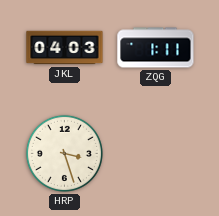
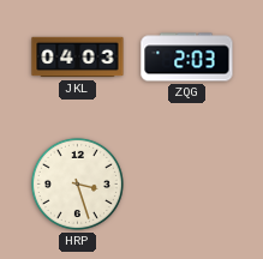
ZQG: 1:11 -> 2:03 (187, 58)
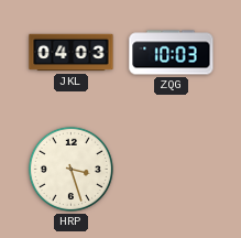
ZQG: 2:03 -> 10:03 (172, 53)
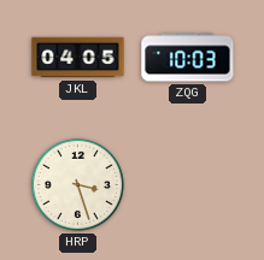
JKL: 04:03 -> 04:05 (78, 58)
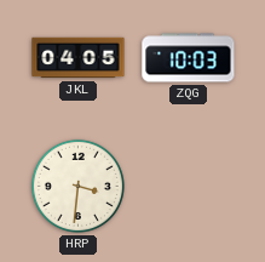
HRP: 3:27 -> 3:31 (77, 186)
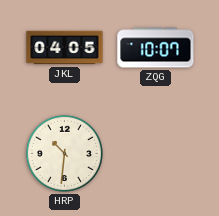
ZQG: 10:03 -> 10:07 (156, 48)
HRP: 3:31 -> 10:31 (64, 153)
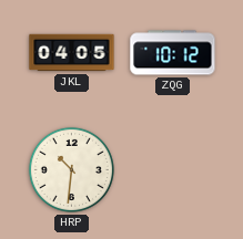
ZQG: 10:07 -> 10:12 (173, 53)
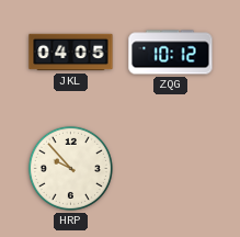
HRP: 10:31 -> 9:53 (70, 168)
